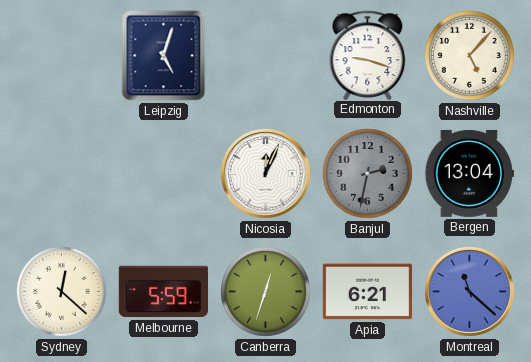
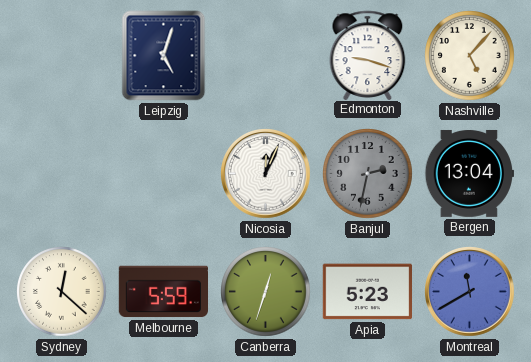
Apia: 6:21 -> 5:23 (367, 292)
Montreal: 11:22 -> 11:40 (470, 292)
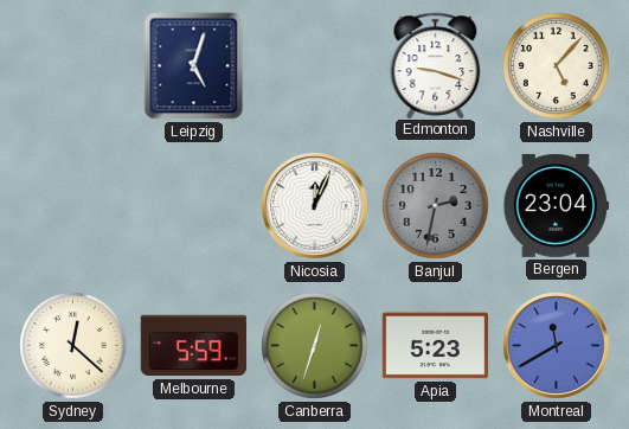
Bergen: 13:04 -> 23:04 (556, 205)
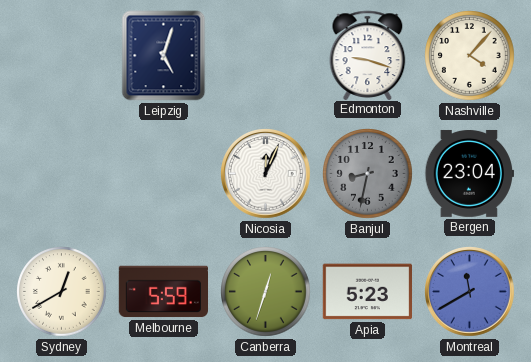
Nashville: 5:07 -> 4:07 (470, 56)
Banjul: 2:32 -> 8:32 (368, 174)
Sydney: 12:22 -> 12:40 (62, 292)
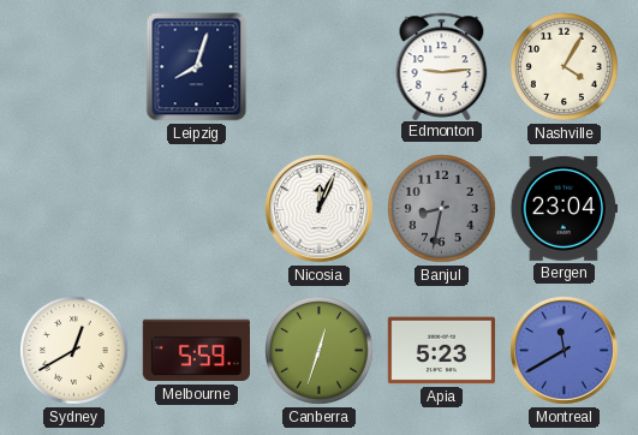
Leipzig: 5:03 -> 8:03 (197, 67)
Edmonton: 9:18 -> 9:14 (442, 66)
Nashville: 4:07 -> 4:05 (565, 67)
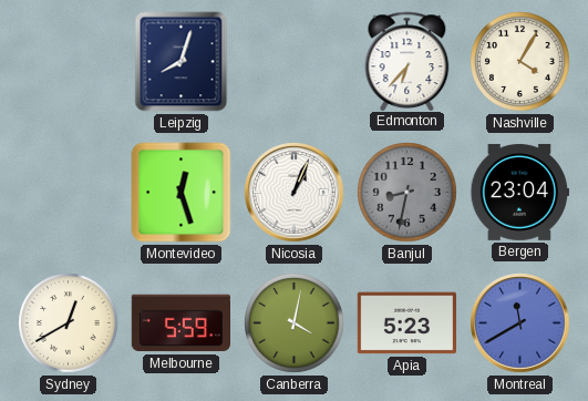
Edmonton: 9:14 -> 6:37 (408, 61)
Montevideo: none -> 12:27 (182, 193)
Nicosia: 12:04 -> 1:04 (295, 193)
Canberra: 12:33 -> 4:02 (295, 323)
